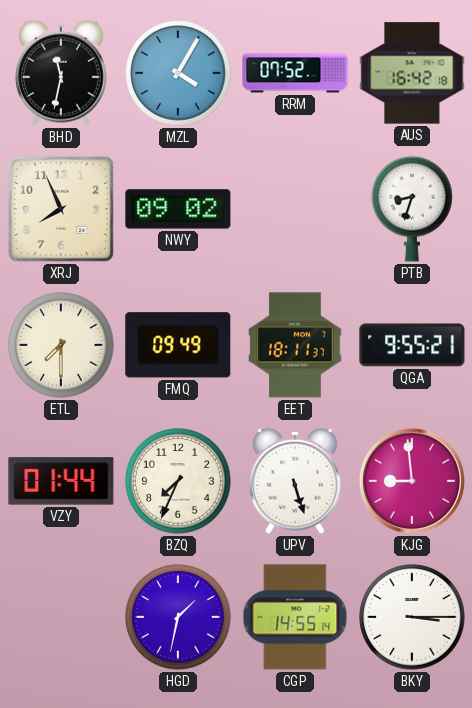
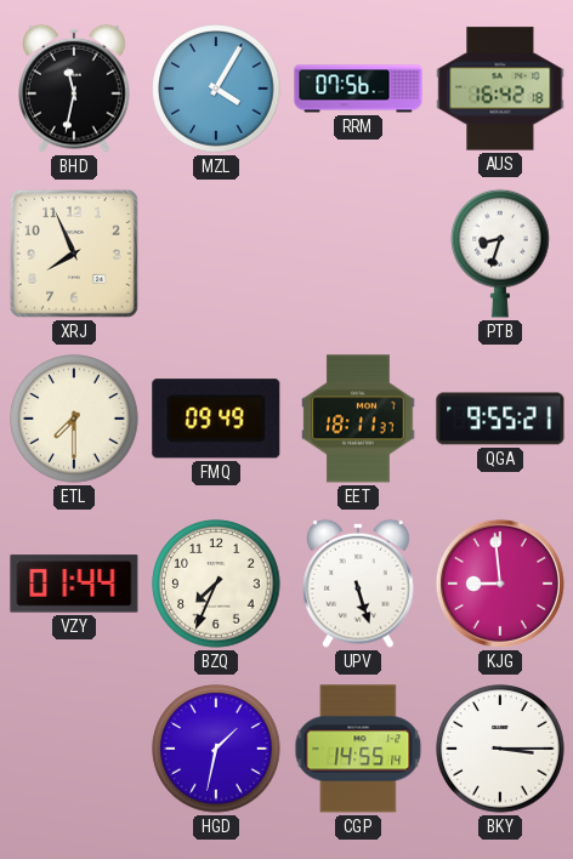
RRM: 07:52 -> 07:56 (358, 89)
NWY: 09:02 -> none (178, 209)
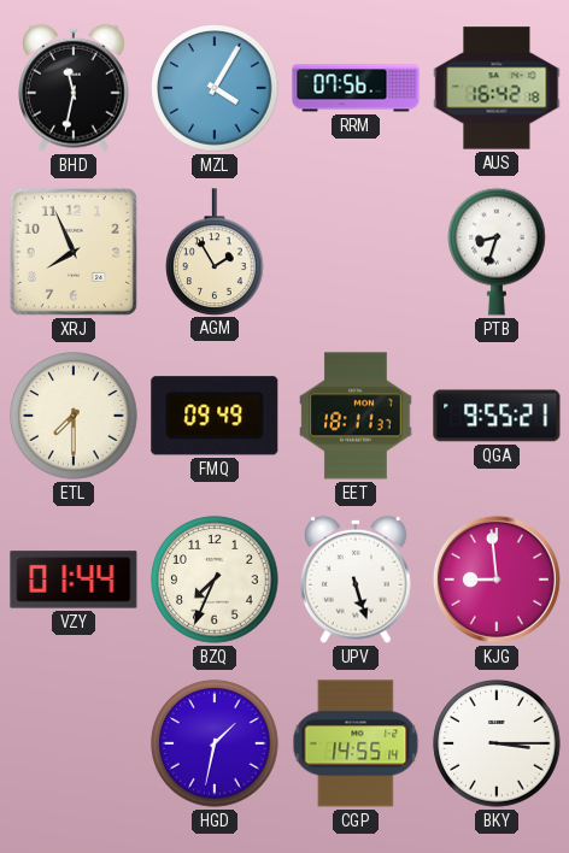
AGM: none -> 1:55 (215, 252)
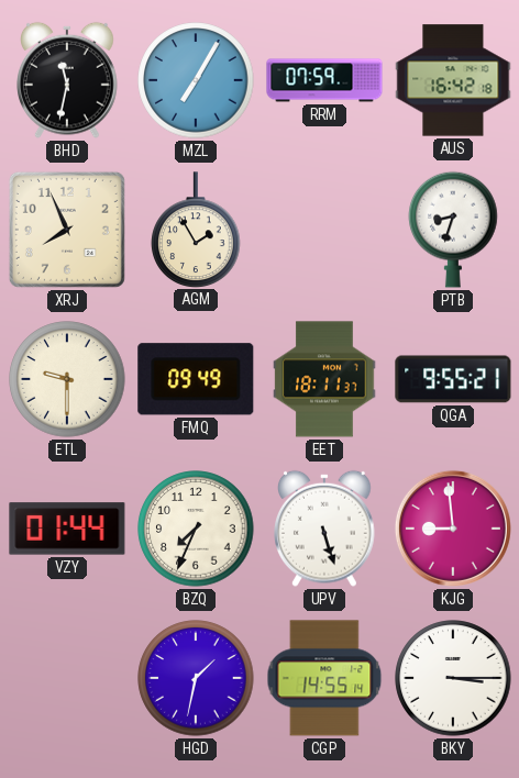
MZL: 4:05 -> 7:05 (196, 80)
RRM: 07:56 -> 07:59 (324, 80)
ETL: 7:30 -> 9:30 (67, 379)
